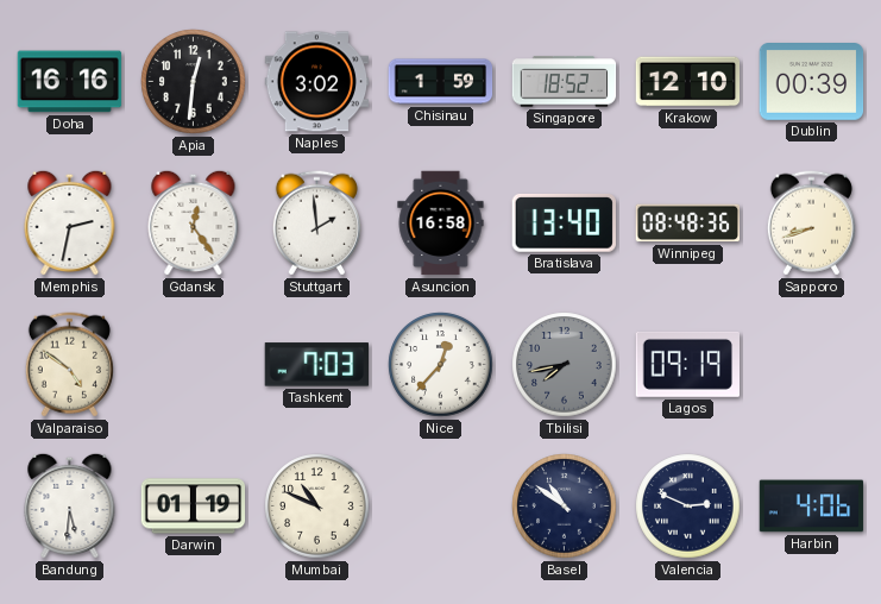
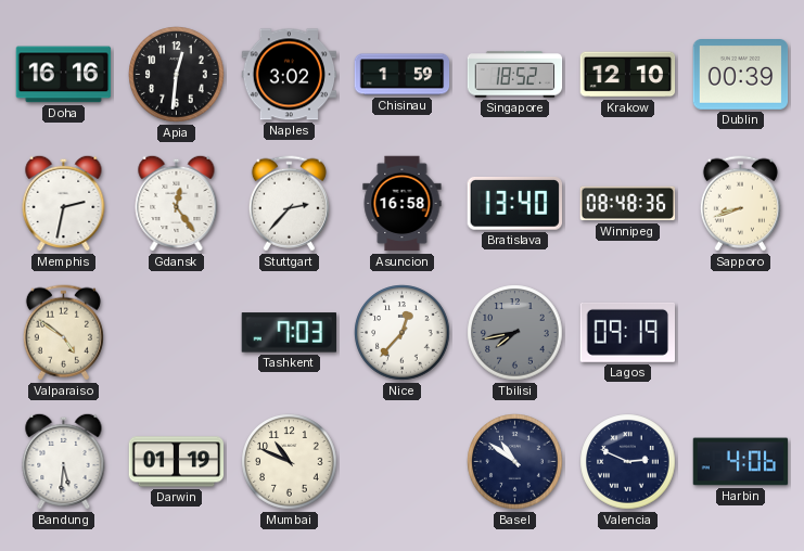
Stuttgart: 1:59 -> 2:37 (289, 204)
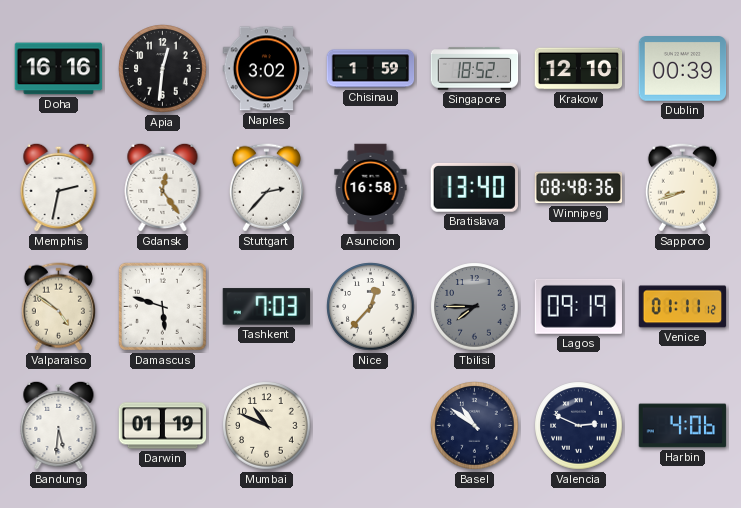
Damascus: none -> 5:48 (162, 306)
Tbilisi: 7:43 -> 7:45 (475, 307)
Venice: none -> 01:11 (683, 307)
